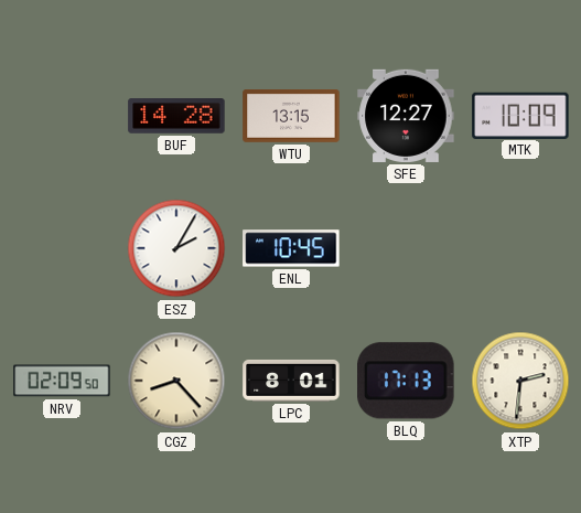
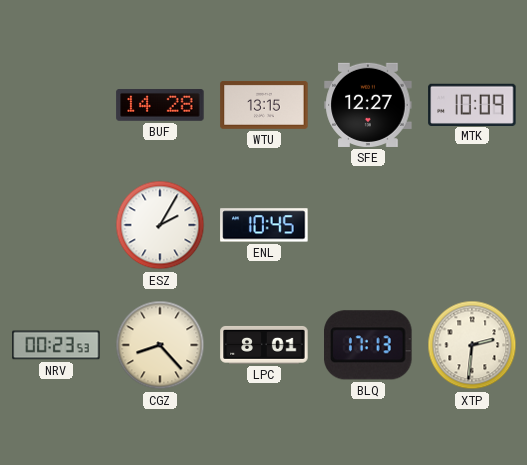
NRV: 02:09 -> 00:23 (56, 345)
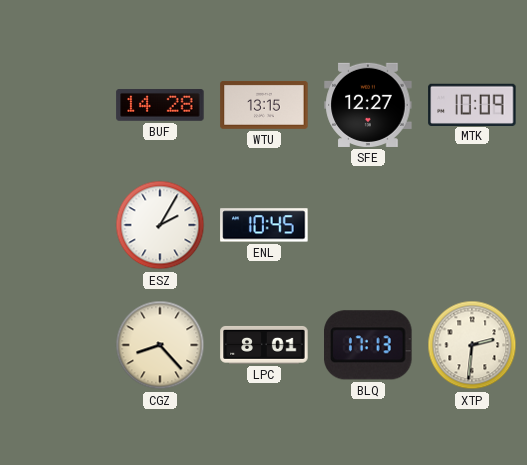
NRV: 00:23 -> none (56, 345)
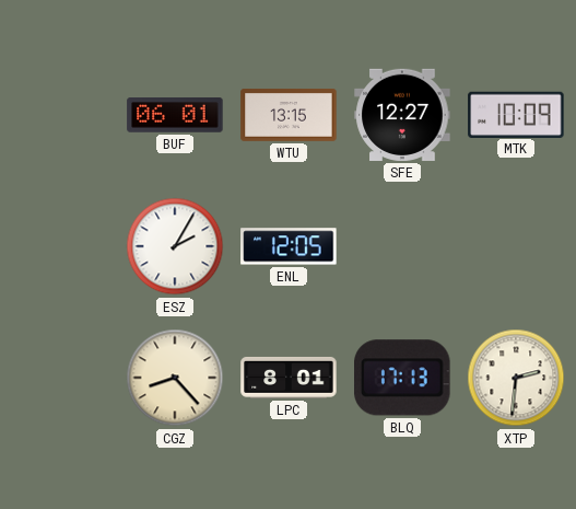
BUF: 14:28 -> 06:01 (175, 116)
ENL: 10:45 -> 12:05 (289, 246)
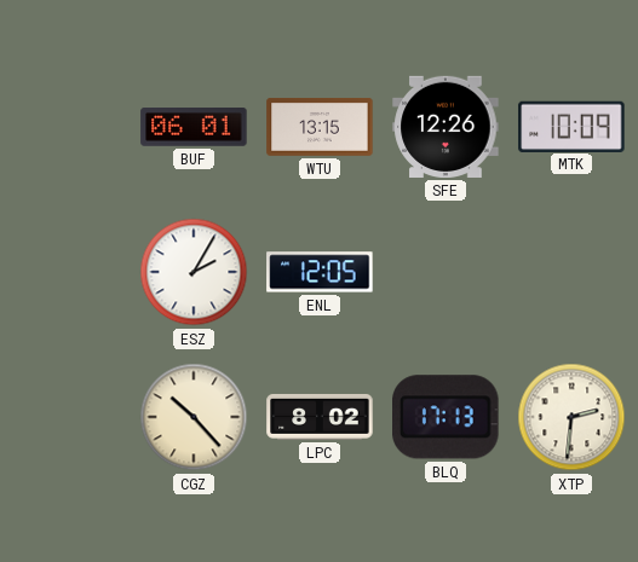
SFE: 12:27 -> 12:26 (446, 127)
CGZ: 8:23 -> 10:23 (194, 417)
LPC: 8:01 -> 8:02 (320, 417)
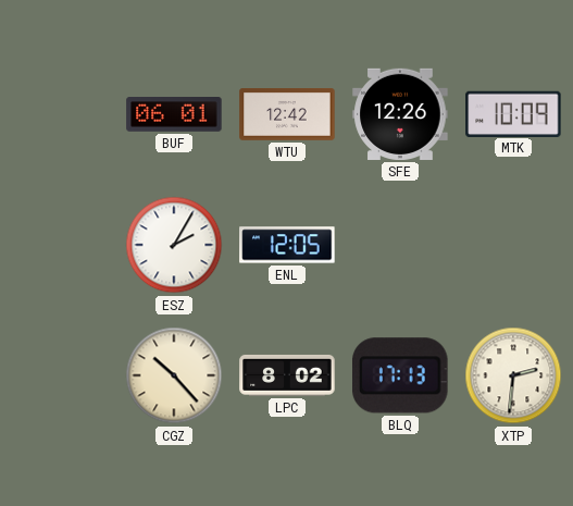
WTU: 13:15 -> 12:42 (287, 115)
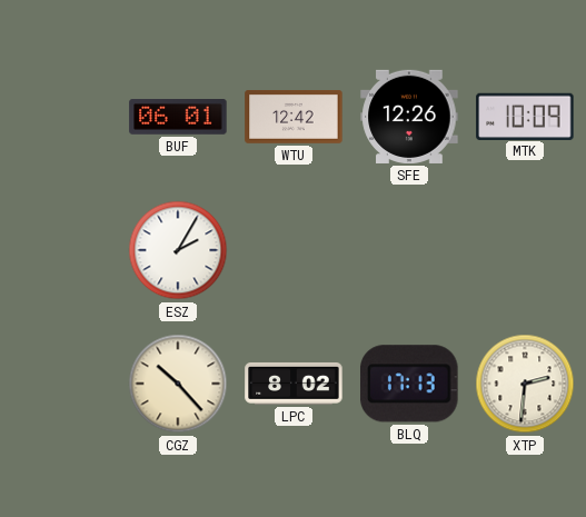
ENL: 12:05 -> none (287, 245)
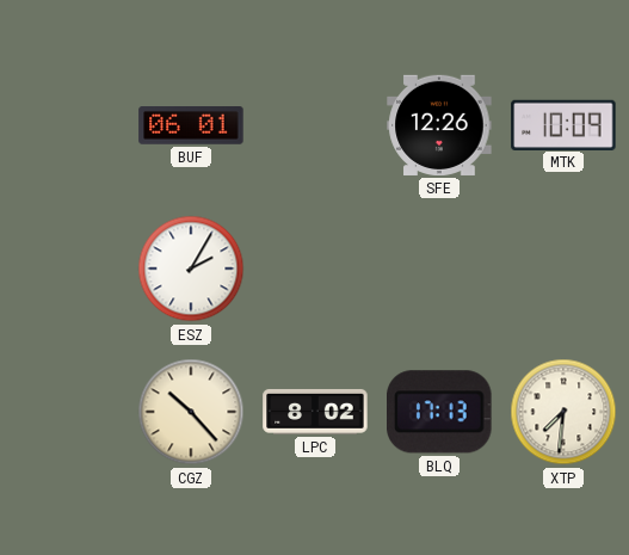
WTU: 12:42 -> none (294, 118)
XTP: 2:31 -> 7:31 (563, 412)
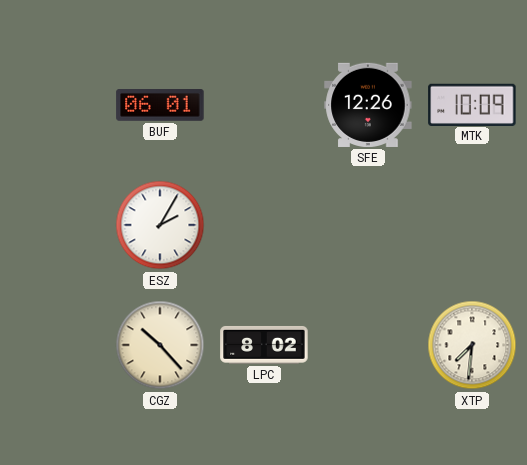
BLQ: 17:13 -> none (439, 412)
